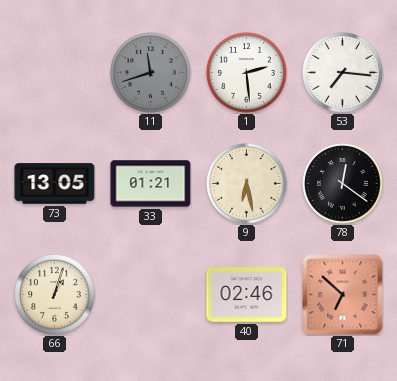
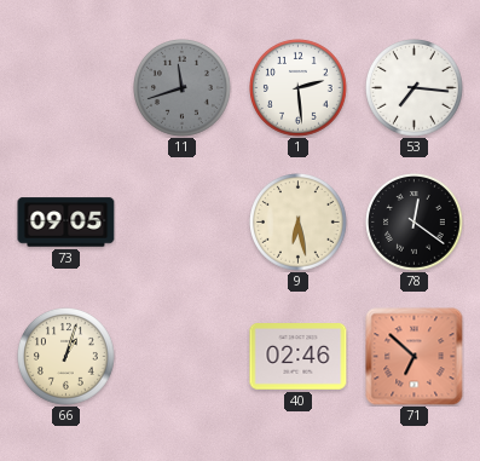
73: 13:05 -> 09:05 (66, 223)
33: 01:21 -> none (151, 184)
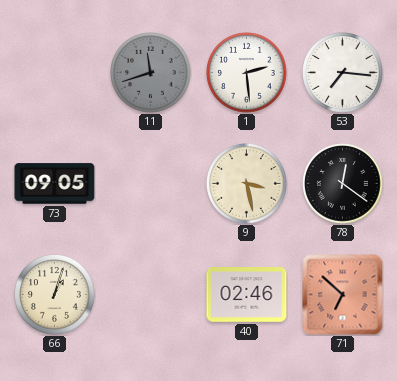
9: 6:28 -> 3:28 (247, 184)
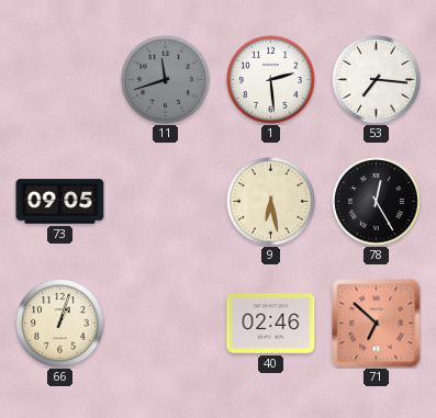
9: 3:28 -> 6:28 (271, 202)
78: 12:21 -> 12:25 (377, 202)
